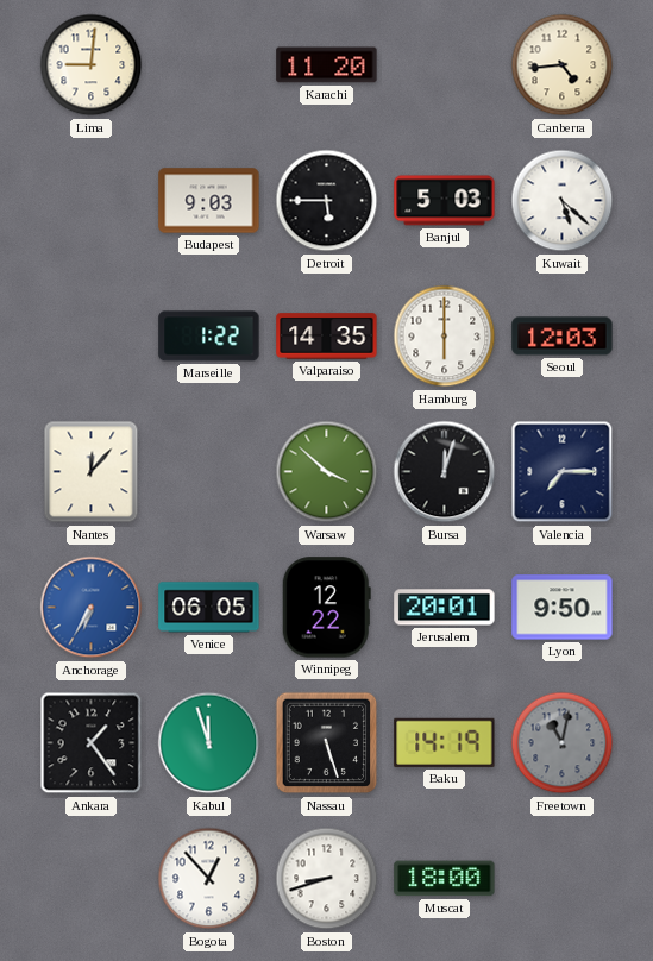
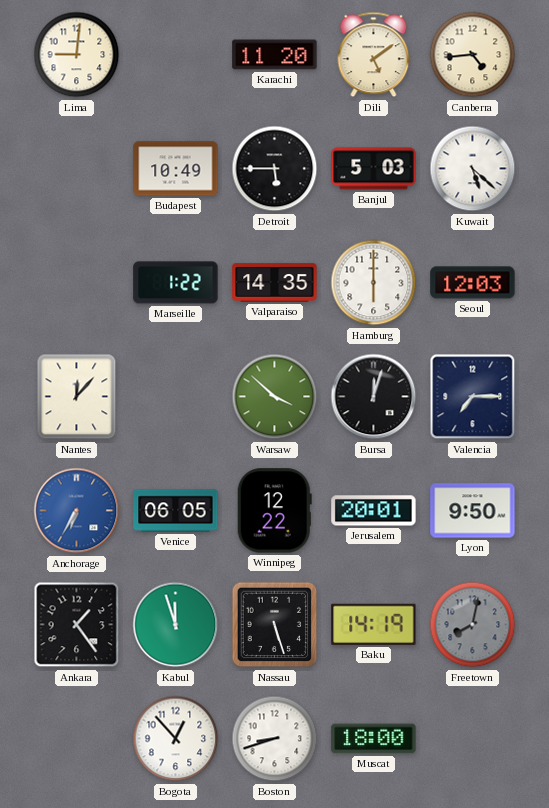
Dili: none -> 5:09 (374, 55)
Budapest: 9:03 -> 10:49 (176, 169)
Freetown: 11:02 -> 8:02 (473, 625)
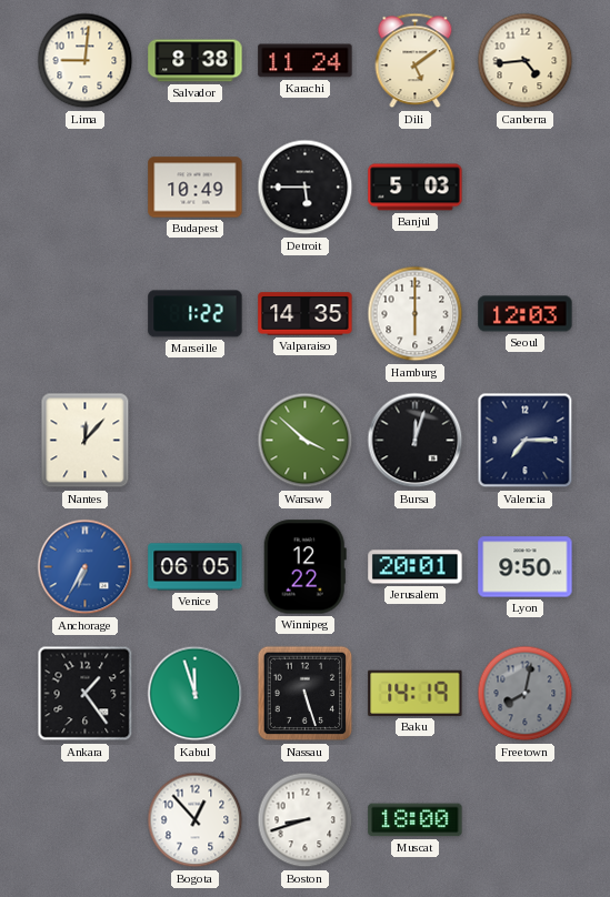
Salvador: none -> 8:38 (196, 61)
Karachi: 11:20 -> 11:24 (306, 61)
Kuwait: 5:22 -> none (473, 169)
